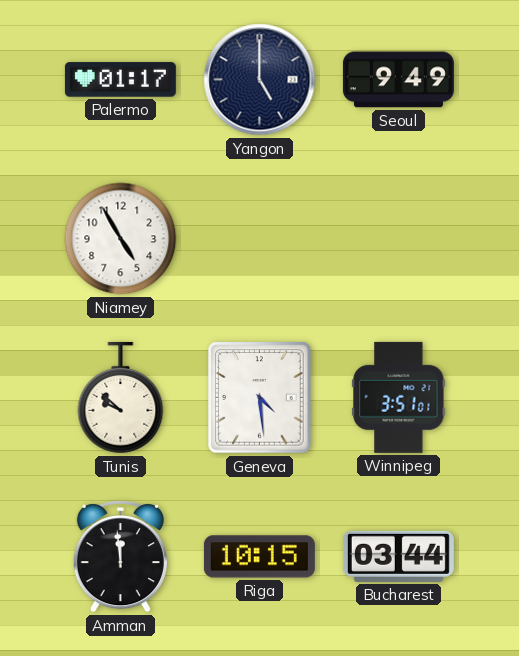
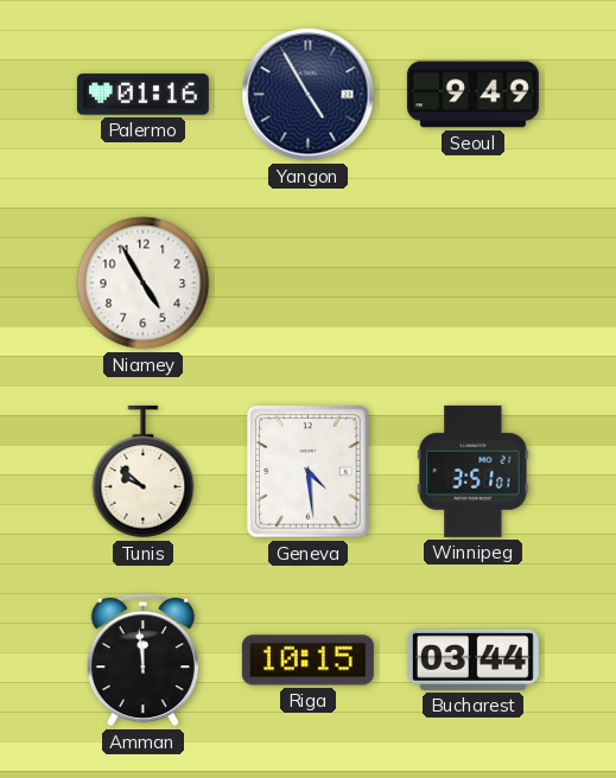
Palermo: 01:17 -> 01:16 (142, 95)
Yangon: 5:00 -> 4:55 (309, 95)
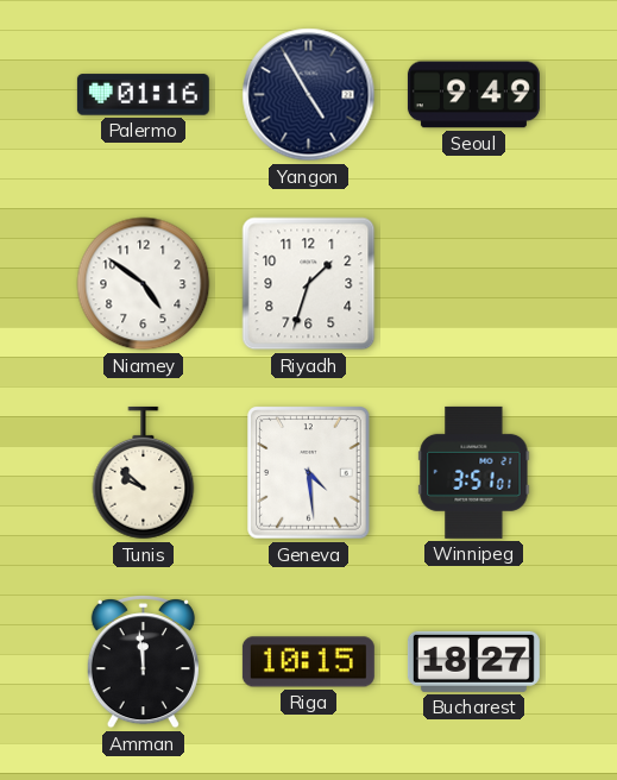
Niamey: 4:55 -> 4:51 (144, 284)
Riyadh: none -> 1:33 (309, 284)
Bucharest: 03:44 -> 18:27 (473, 661)
